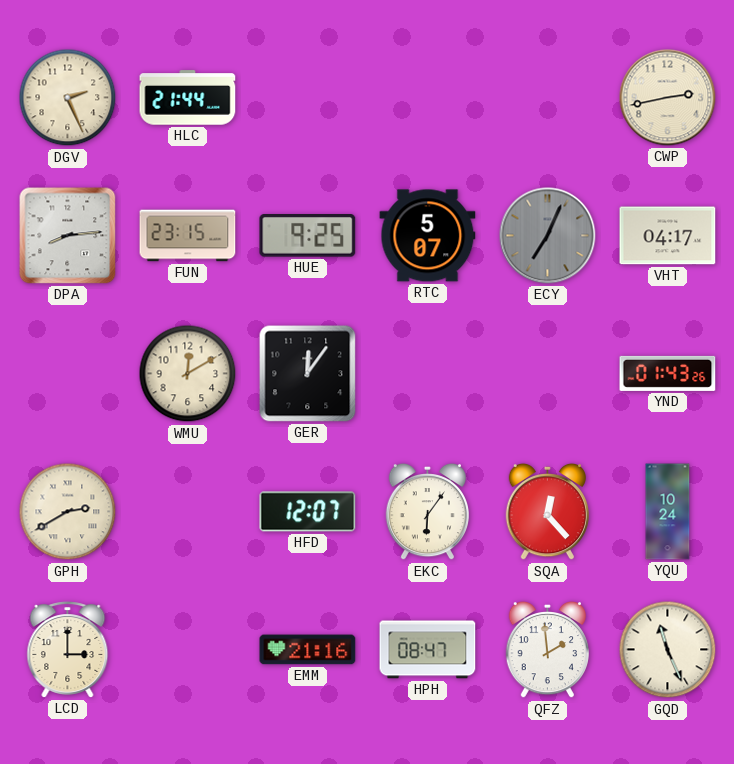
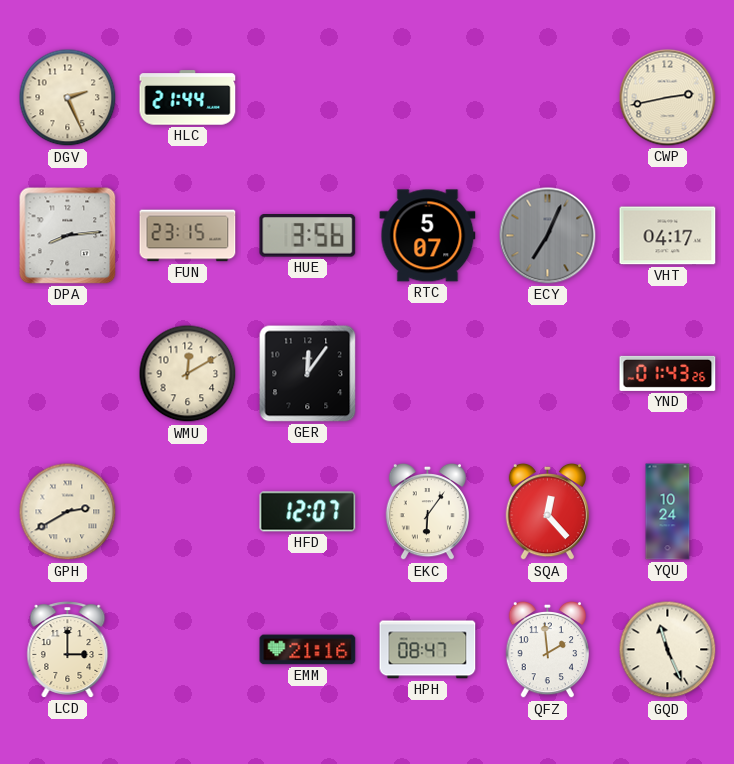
HUE: 9:25 -> 3:56 (308, 236)
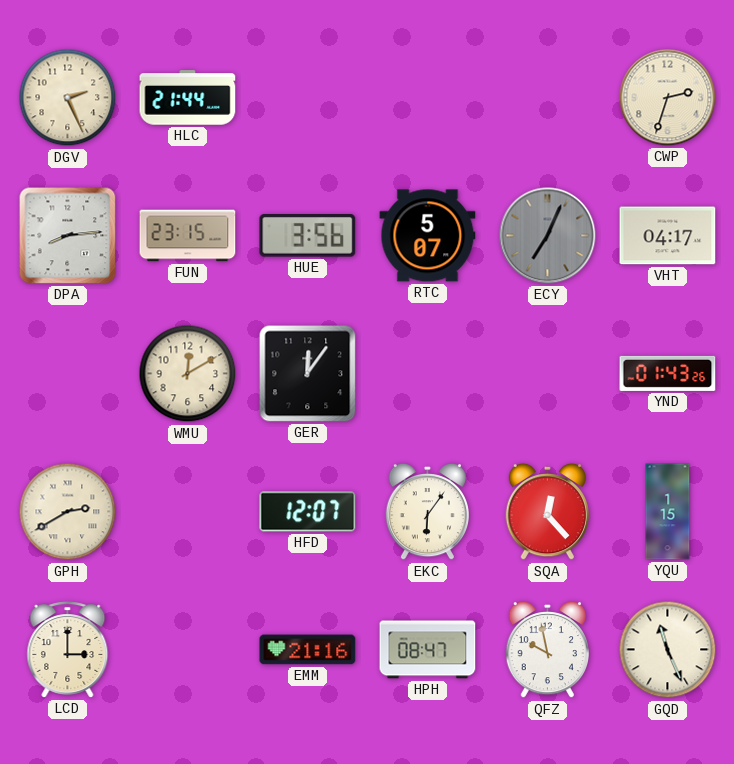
CWP: 2:43 -> 2:33 (668, 98)
YQU: 10:24 -> 1:15 (668, 512)
QFZ: 1:59 -> 9:58 (547, 650)
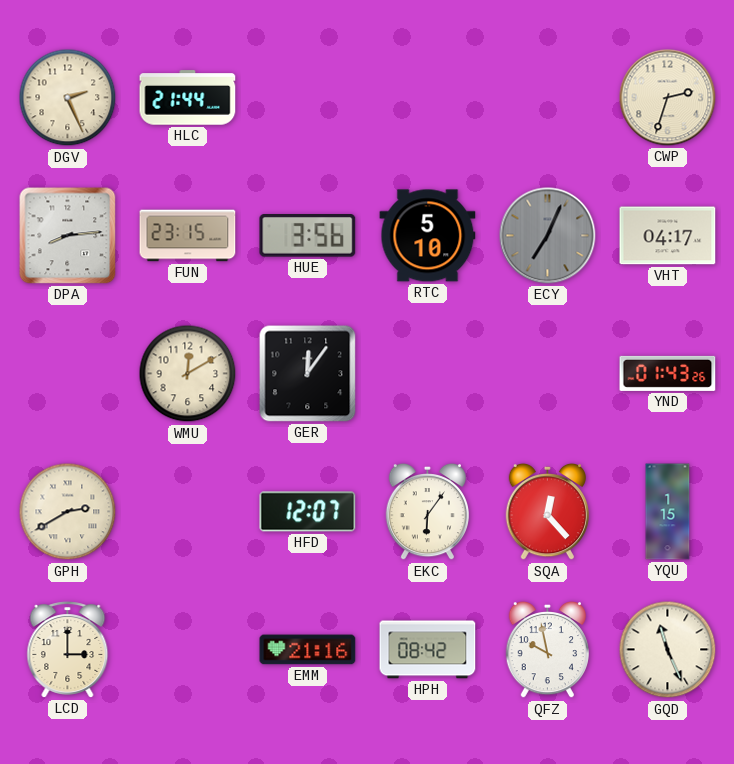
RTC: 5:07 -> 5:10 (428, 236)
HPH: 08:47 -> 08:42 (428, 650)
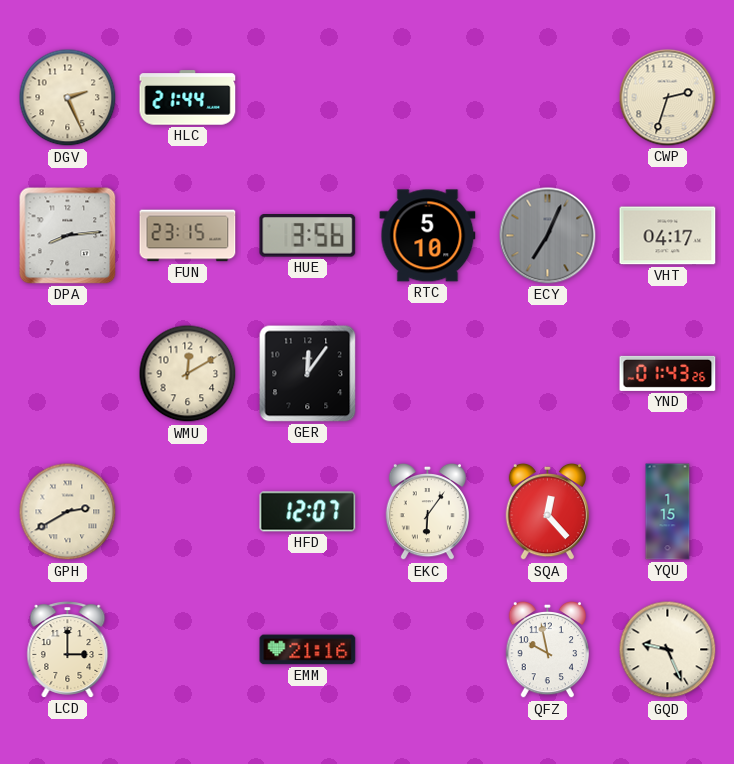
HPH: 08:42 -> none (428, 650)
GQD: 11:26 -> 9:26 (668, 650)
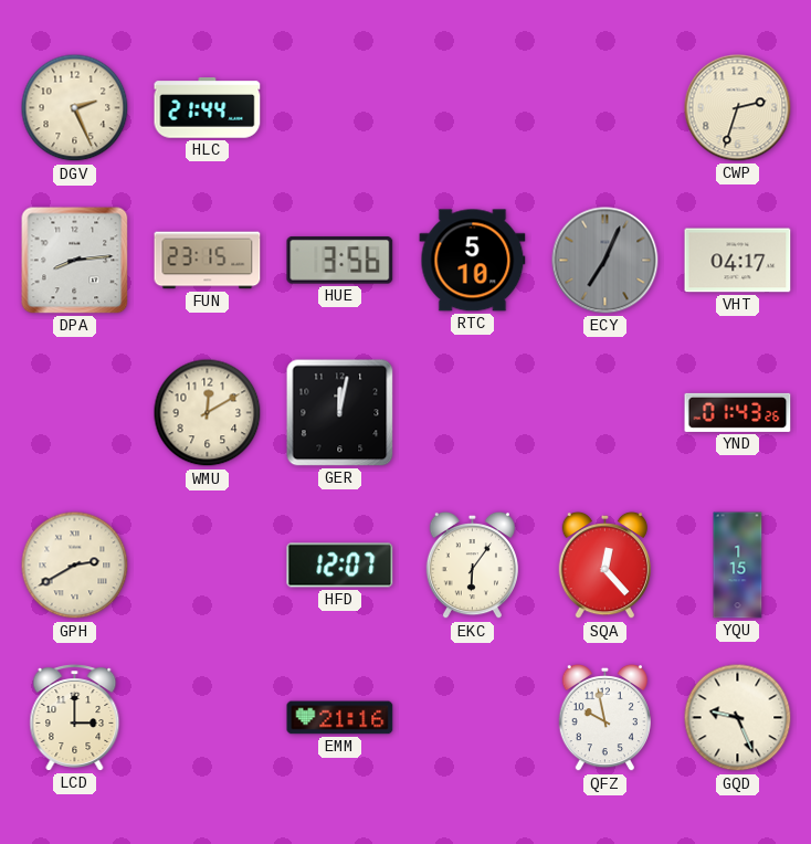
GER: 12:06 -> 12:02 (340, 413)
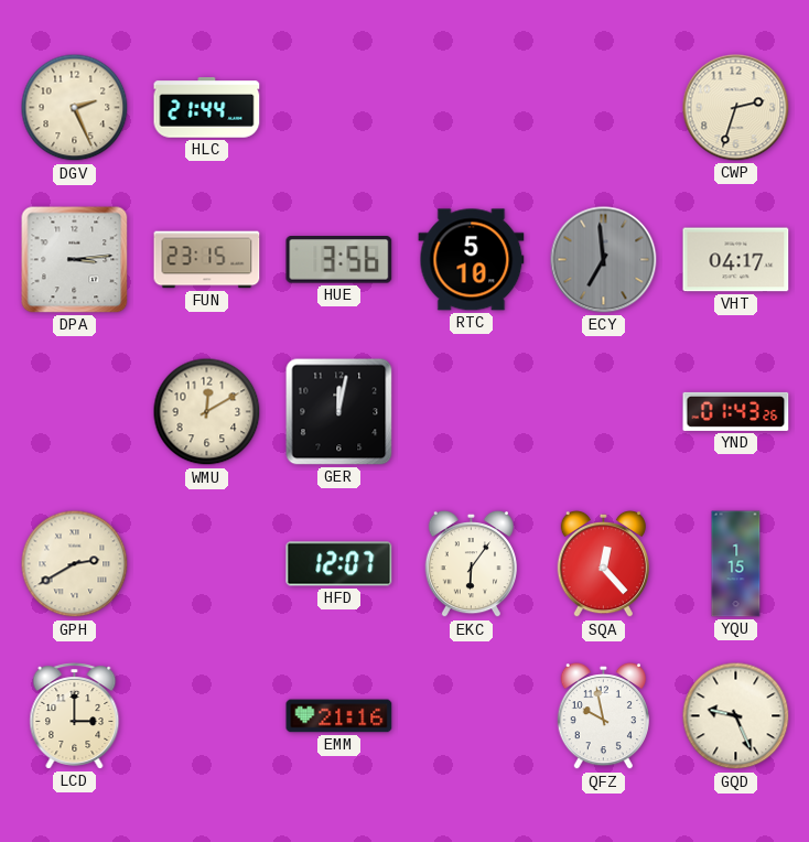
DPA: 8:14 -> 3:14 (75, 260)
ECY: 7:04 -> 6:59 (604, 260)
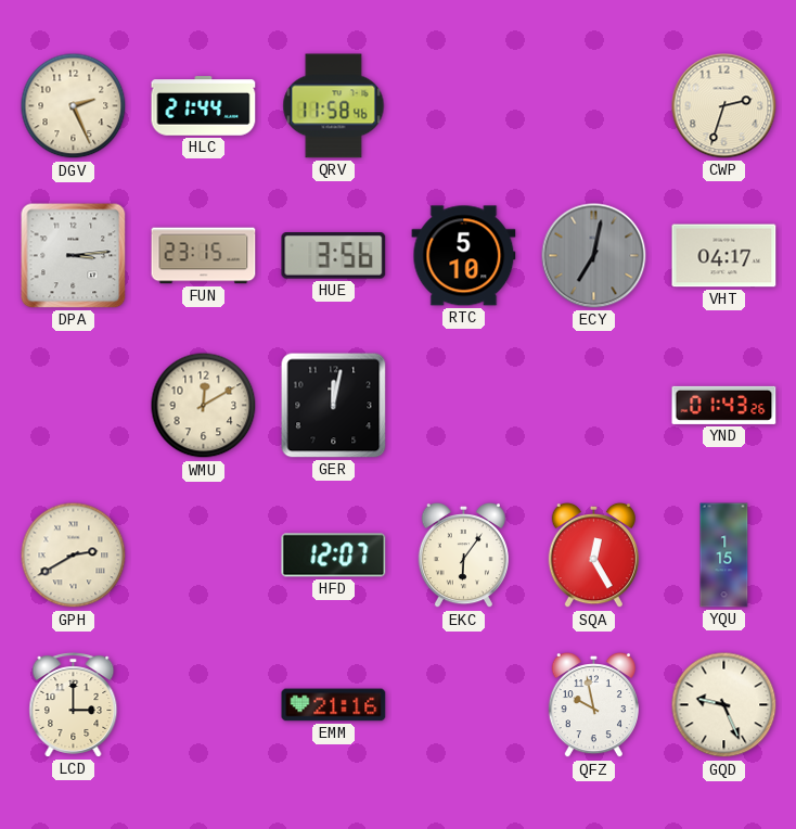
QRV: none -> 11:58 (334, 106)
ECY: 6:59 -> 7:02 (594, 256)
SQA: 12:23 -> 12:25 (593, 556)
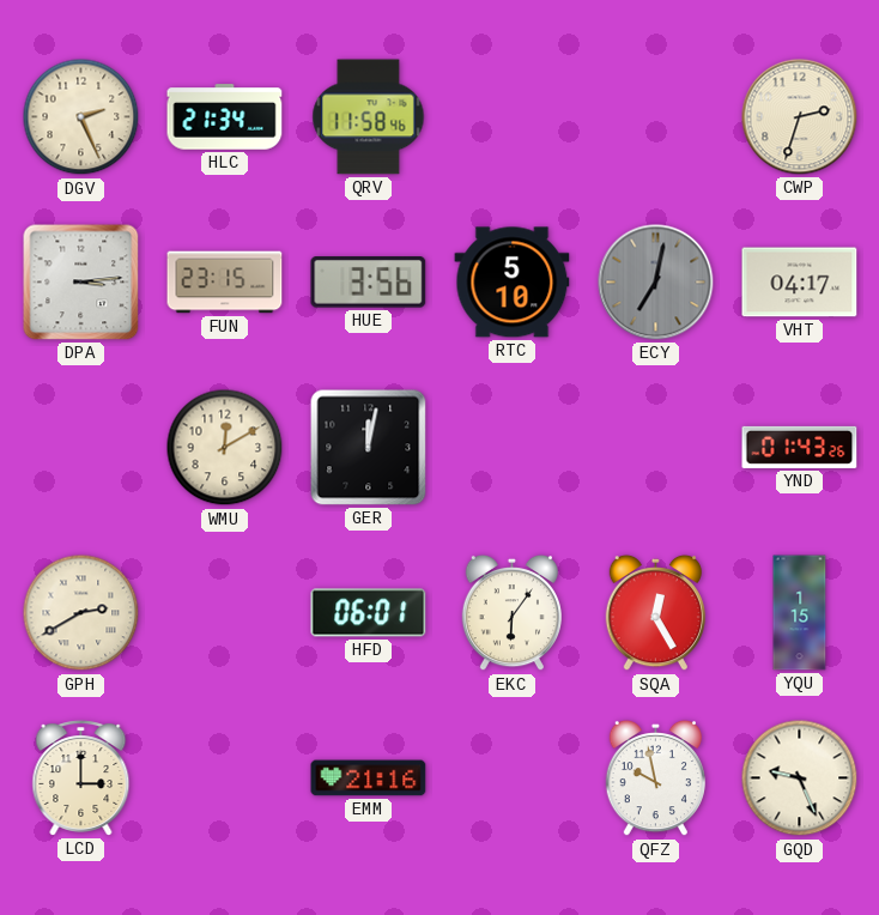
HLC: 21:44 -> 21:34 (225, 117)
HFD: 12:07 -> 06:01 (369, 613)
